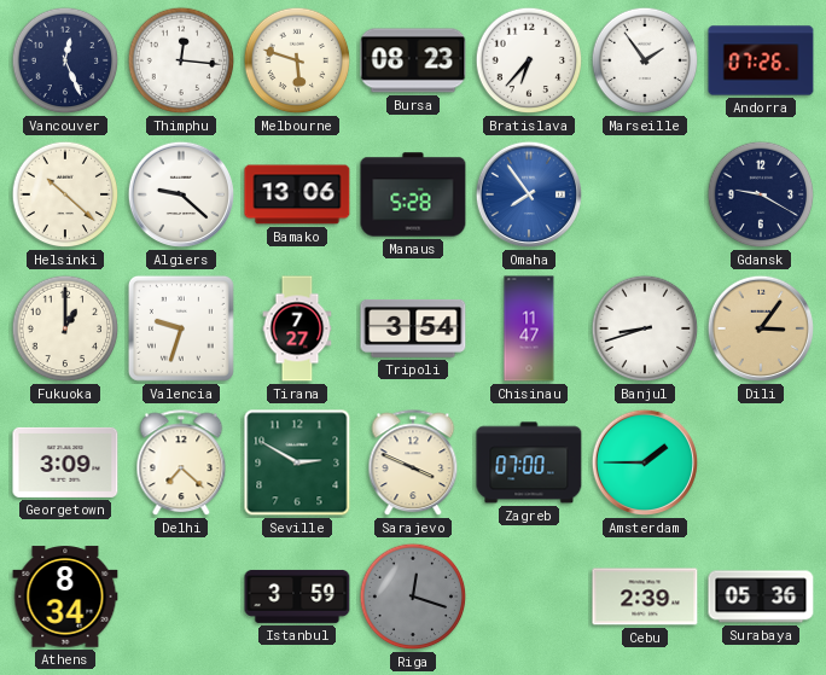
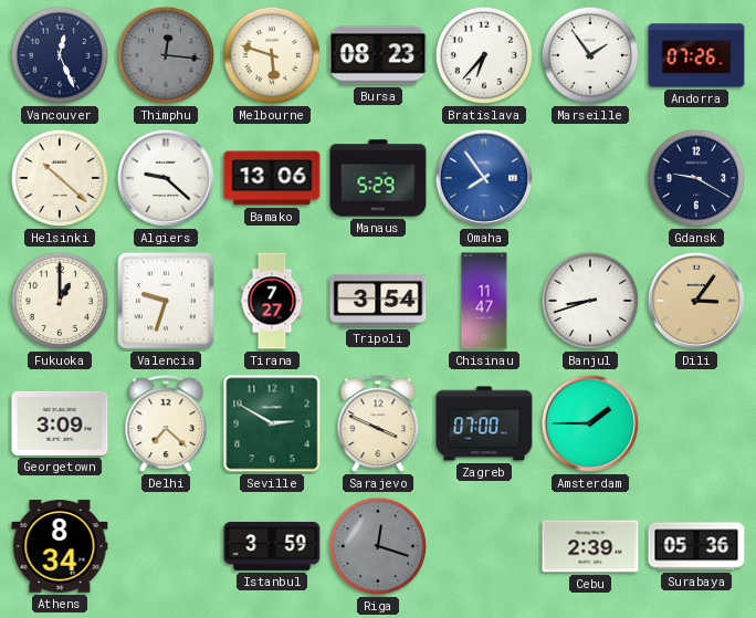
Thimphu dial: white -> grey (166, 55)
Manaus: 5:28 -> 5:29 (378, 178)
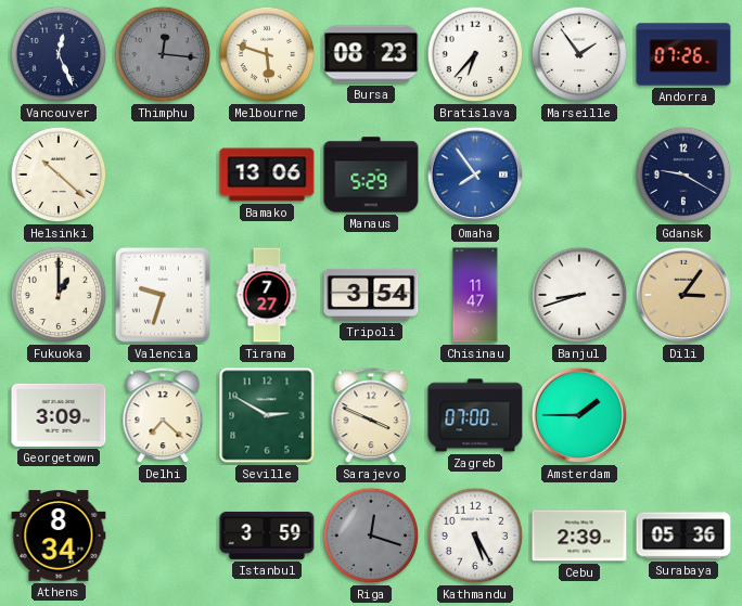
Algiers: 9:22 -> none (166, 178)
Kathmandu: none -> 5:25 (475, 536)
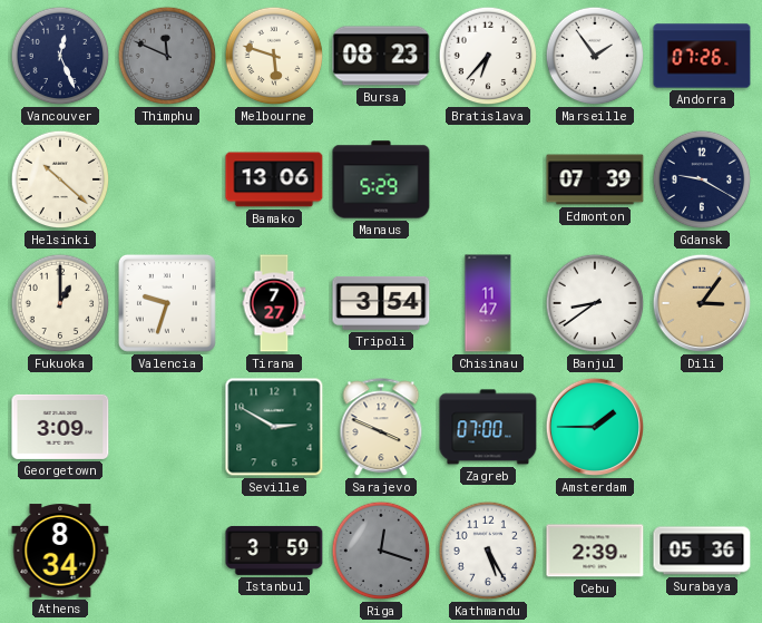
Thimphu: 12:16 -> 11:49 (167, 56)
Omaha: 7:54 -> none (475, 175)
Edmonton: none -> 07:39 (595, 179)
Banjul: 8:42 -> 8:39 (595, 303)
Delhi: 7:22 -> none (163, 416)
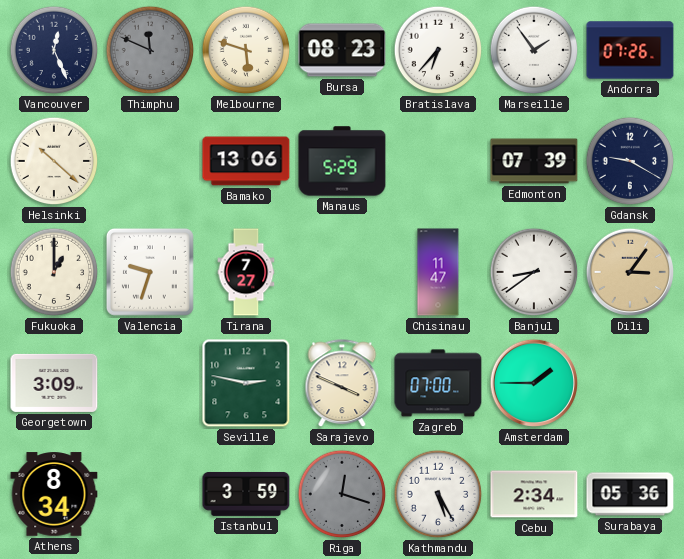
Tripoli: 3:54 -> none (381, 303)
Seville: 2:50 -> 2:47 (246, 383)
Cebu: 2:39 -> 2:34 (534, 494)
